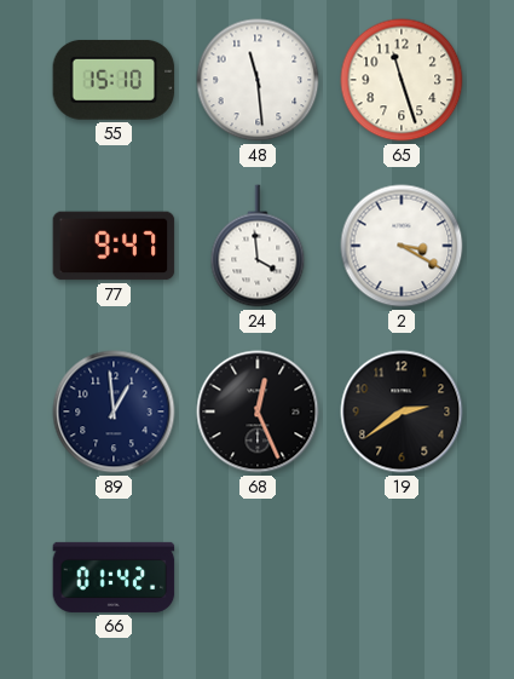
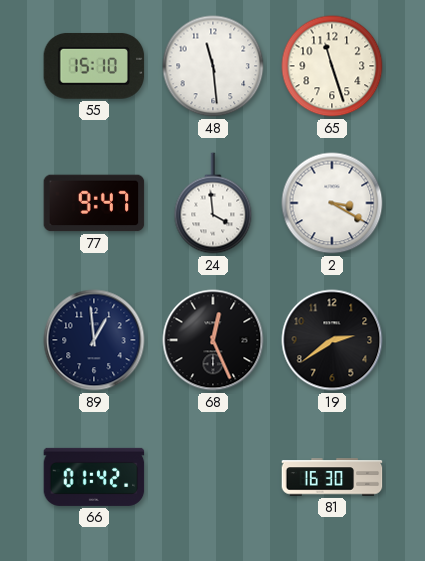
81: none -> 16:30 (332, 477)
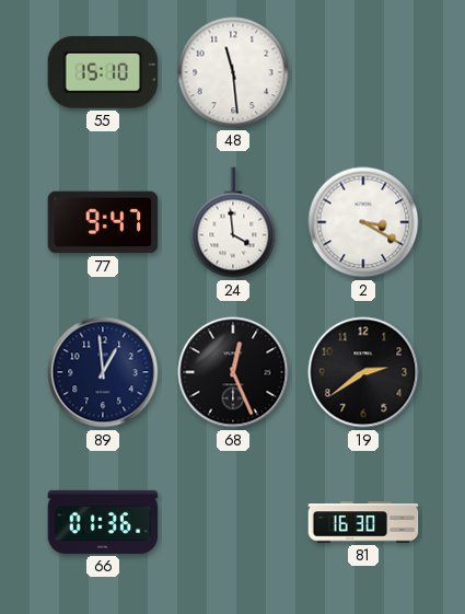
65: 11:27 -> none (332, 66)
66: 01:42 -> 01:36 (103, 522)
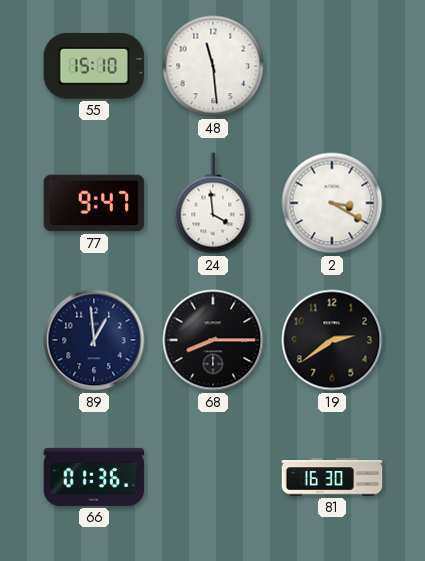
68: 12:26 -> 8:15 (213, 340)
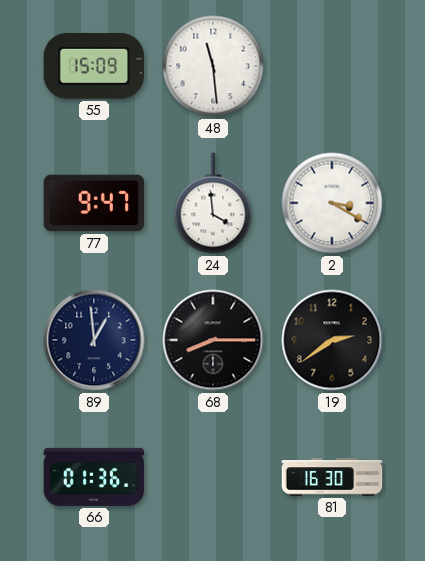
55: 15:10 -> 15:09 (94, 66)
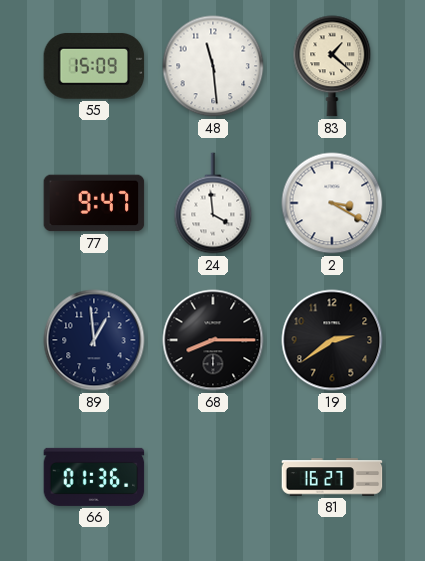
83: none -> 1:22 (332, 66)
81: 16:30 -> 16:27 (332, 477)
